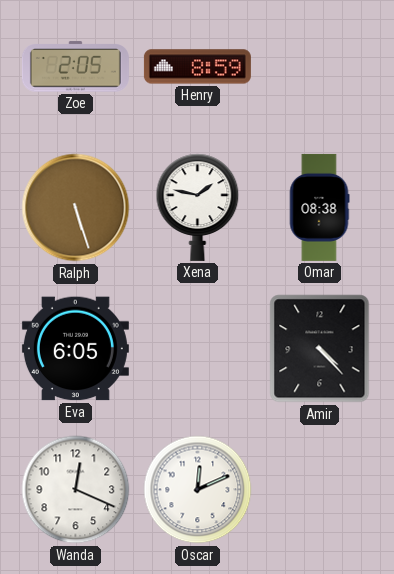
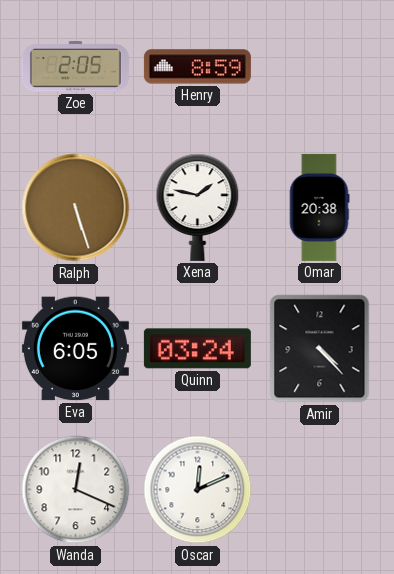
Omar: 08:38 -> 20:38 (319, 207)
Quinn: none -> 03:24 (197, 349)
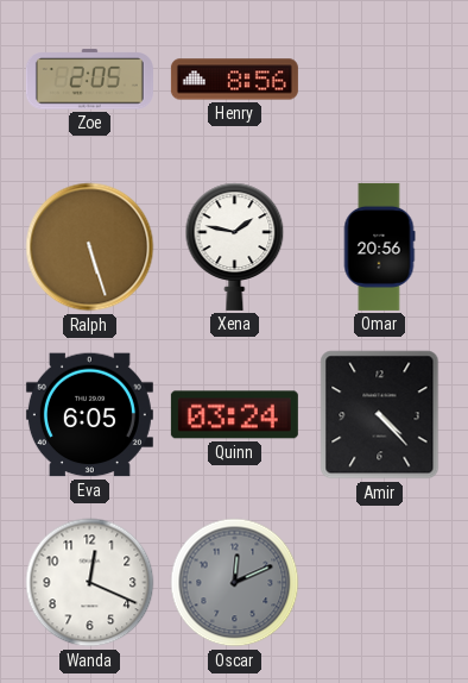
Henry: 8:59 -> 8:56 (234, 80)
Omar: 20:38 -> 20:56 (379, 246)
Oscar dial: white -> grey (235, 583)
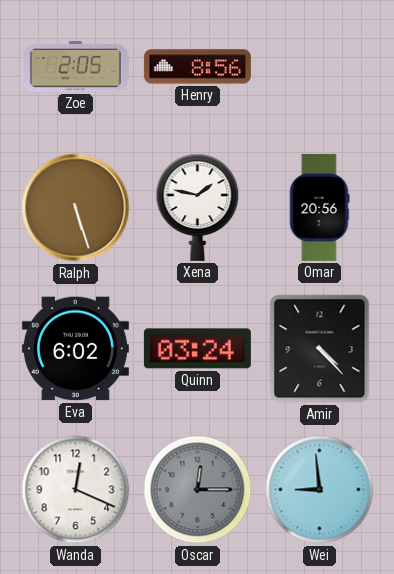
Eva: 6:05 -> 6:02 (75, 349)
Oscar: 12:11 -> 12:15 (198, 490)
Wei: none -> 8:59 (320, 490)
